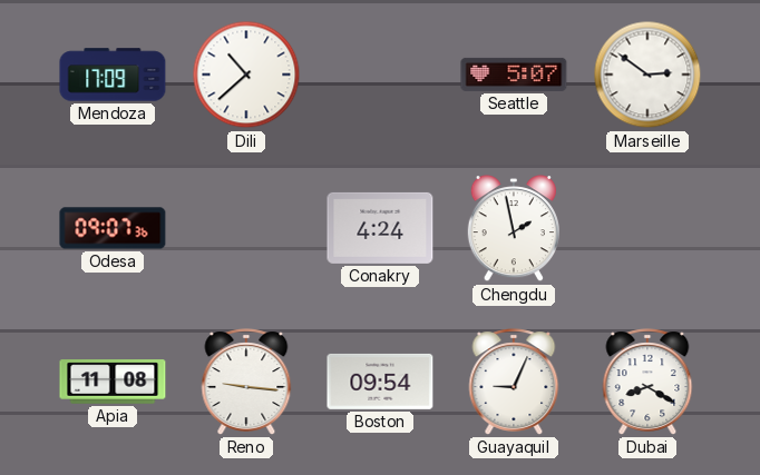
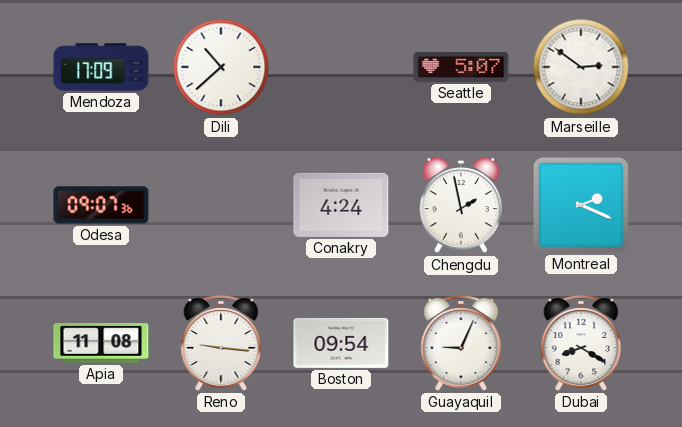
Montreal: none -> 2:19 (581, 205)
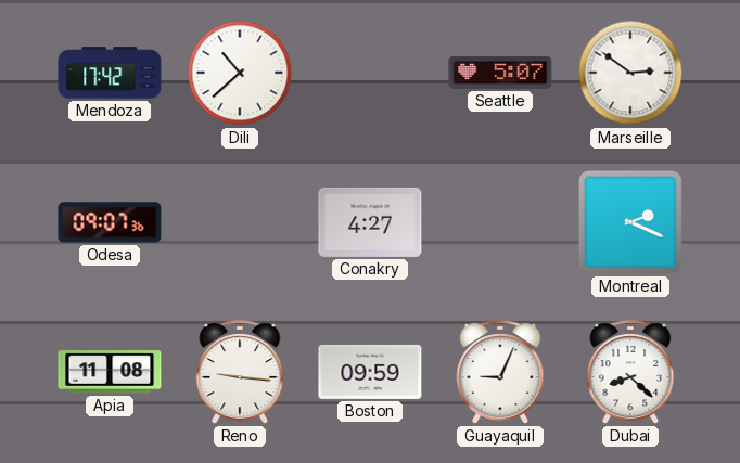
Mendoza: 17:09 -> 17:42 (110, 73)
Conakry: 4:24 -> 4:27 (370, 222)
Chengdu: 1:58 -> none (461, 206)
Boston: 09:54 -> 09:59 (370, 372)
Dubai: 8:20 -> 8:22 (630, 372)
